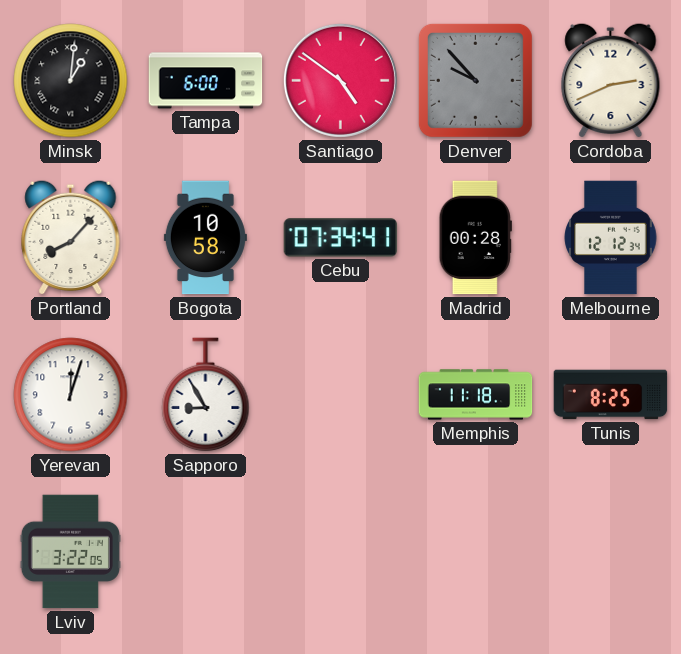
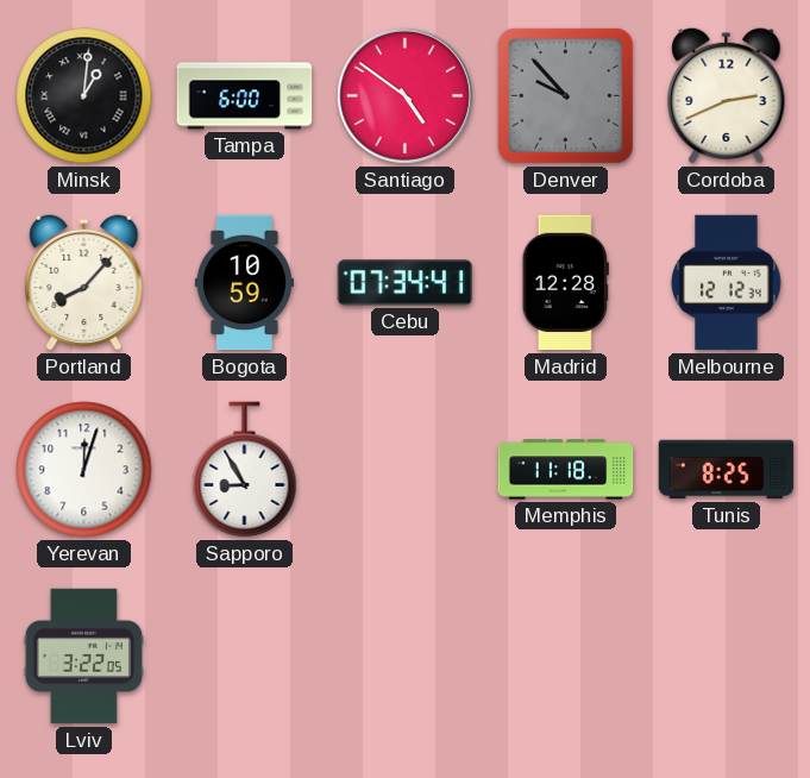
Bogota: 10:58 -> 10:59 (244, 283)
Madrid: 00:28 -> 12:28 (565, 283)
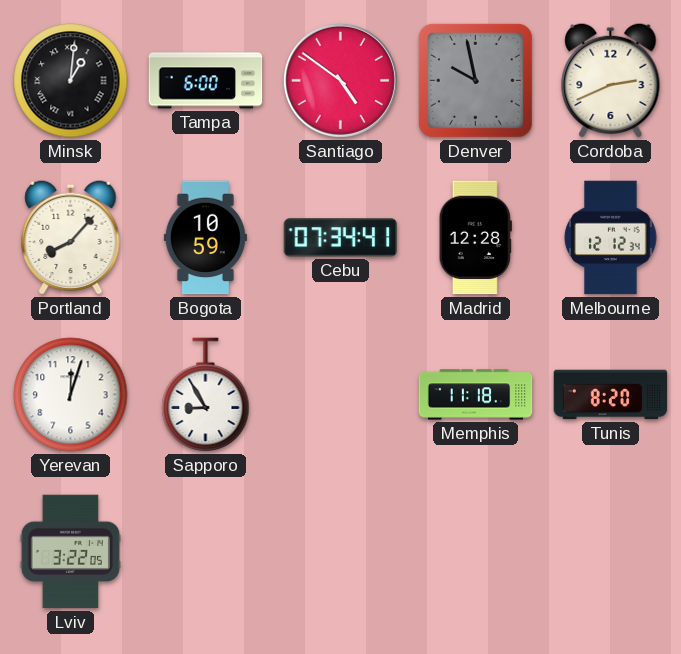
Denver: 9:53 -> 9:58 (475, 80)
Tunis: 8:25 -> 8:20 (611, 395)
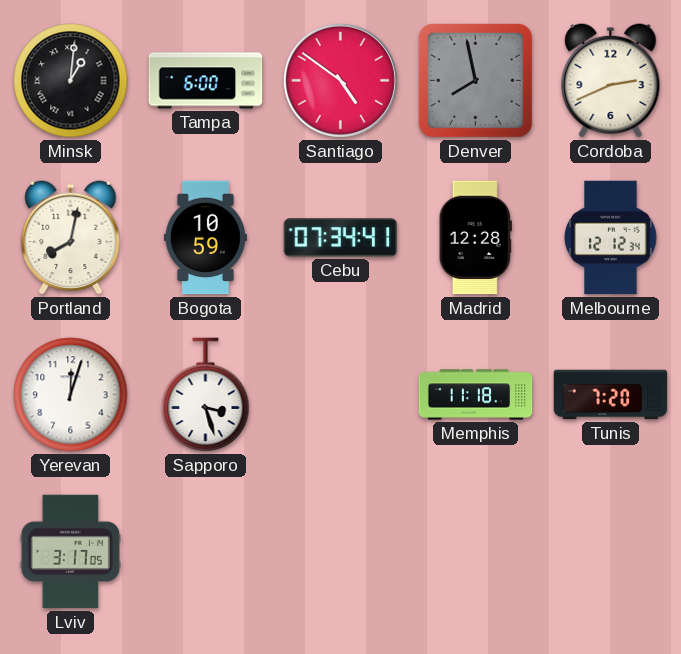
Denver: 9:58 -> 7:58 (475, 80)
Portland: 8:07 -> 8:02 (71, 237)
Sapporo: 8:55 -> 3:27 (206, 395)
Tunis: 8:20 -> 7:20 (611, 395)
Lviv: 3:22 -> 3:17 (70, 552)
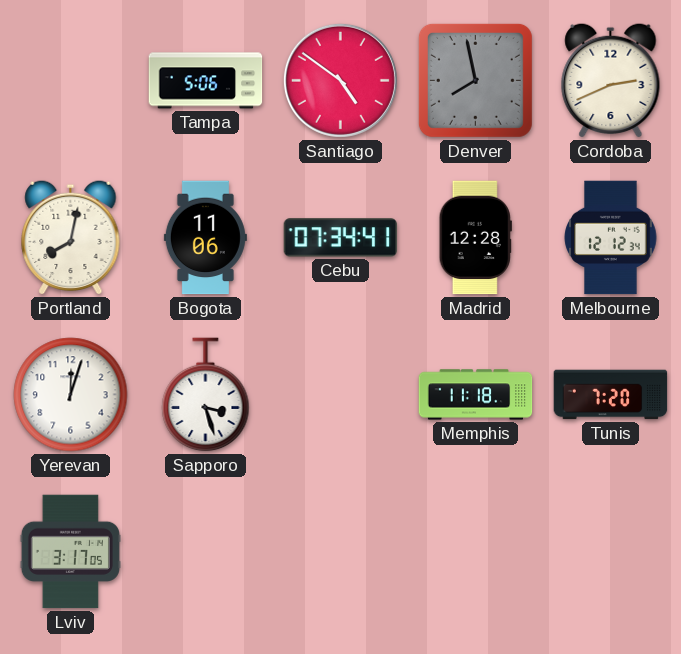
Minsk: 1:01 -> none (71, 81)
Tampa: 6:00 -> 5:06 (206, 81)
Bogota: 10:59 -> 11:06 (205, 238)
